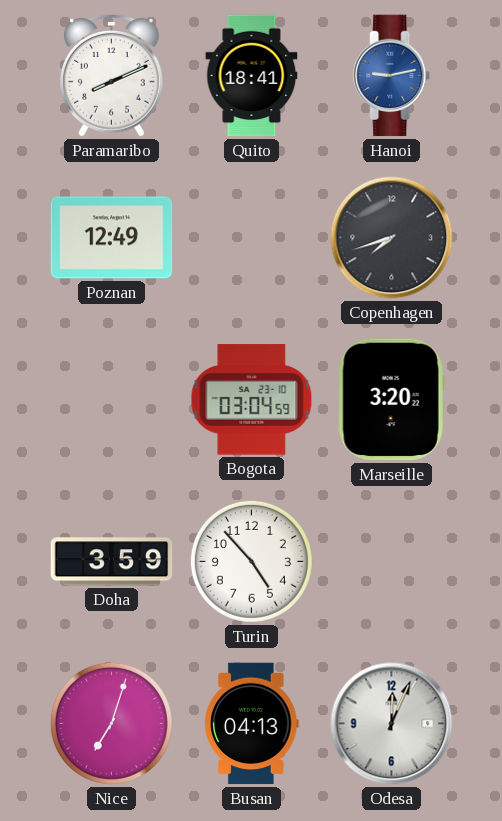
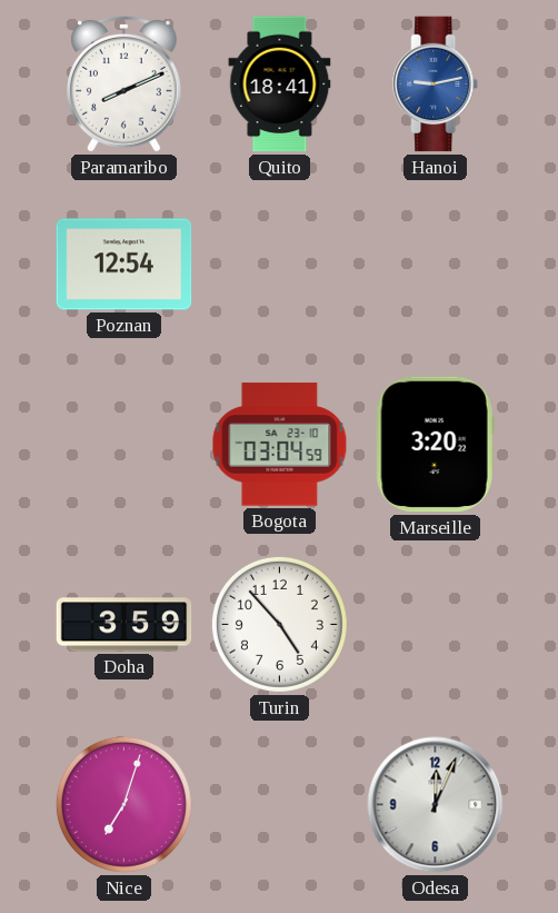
Poznan: 12:49 -> 12:54 (124, 265)
Copenhagen: 7:42 -> none (392, 238)
Busan: 04:13 -> none (252, 724)
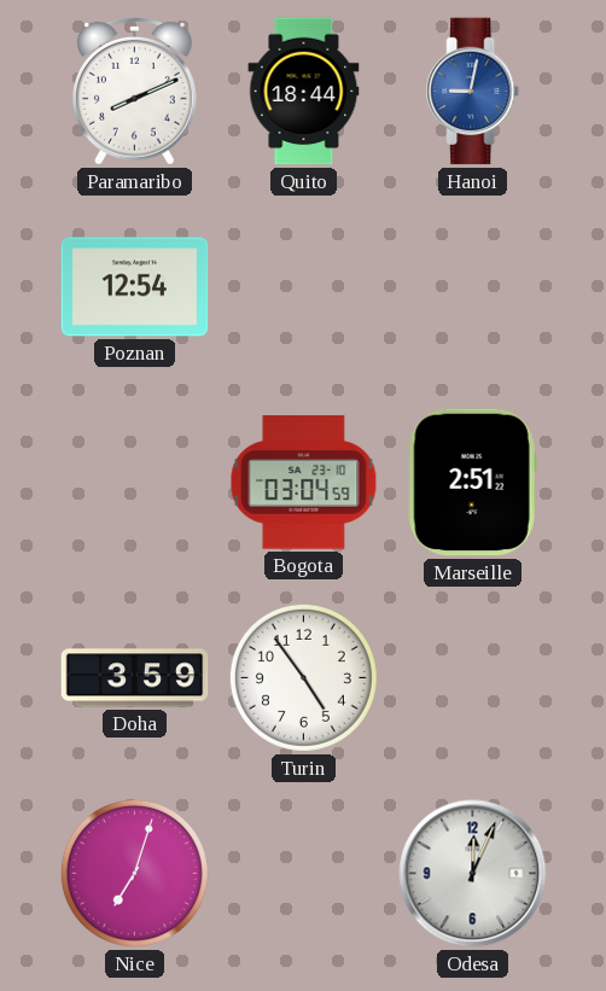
Quito: 18:41 -> 18:44 (304, 92)
Hanoi: 9:13 -> 9:02 (473, 92)
Marseille: 3:20 -> 2:51 (472, 483)
Turin: 4:53 -> 4:54 (303, 677)
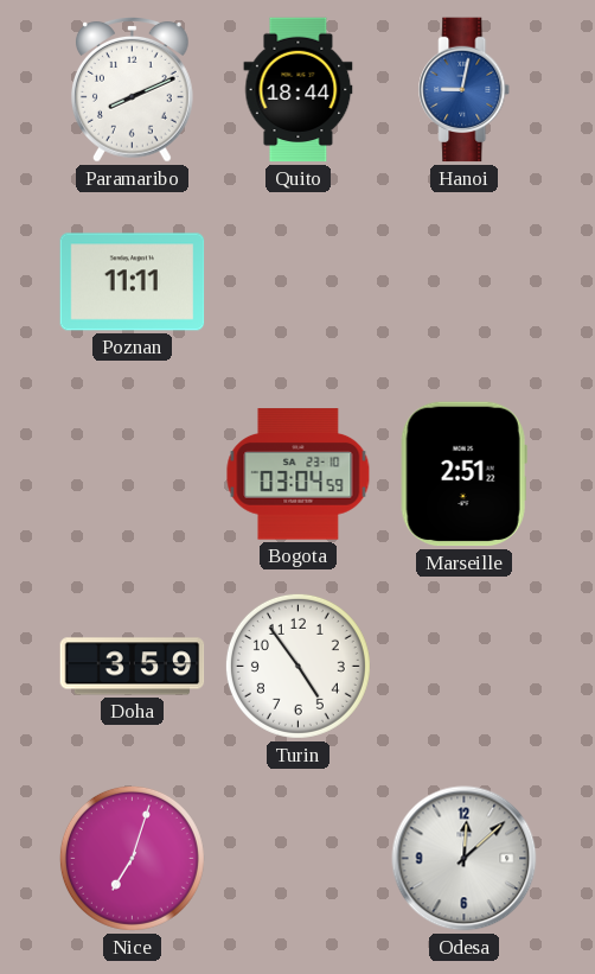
Poznan: 12:54 -> 11:11 (133, 282)
Odesa: 12:04 -> 12:08 (465, 859)
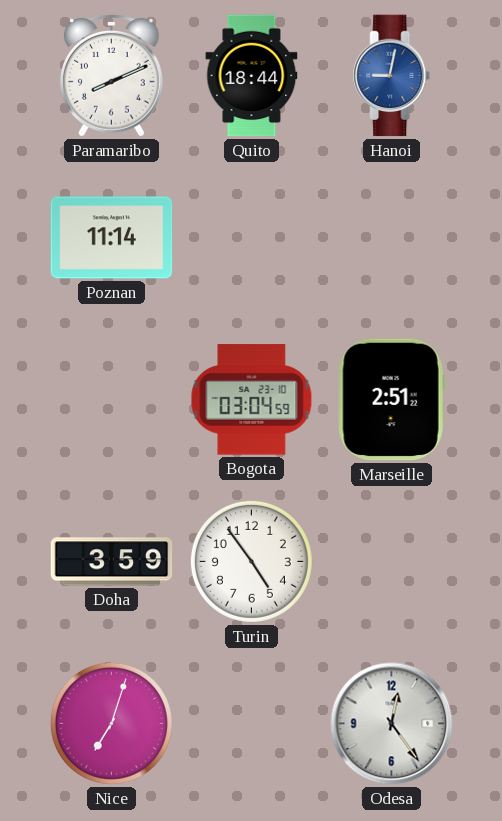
Poznan: 11:11 -> 11:14 (112, 238)
Odesa: 12:08 -> 12:24 (392, 724)
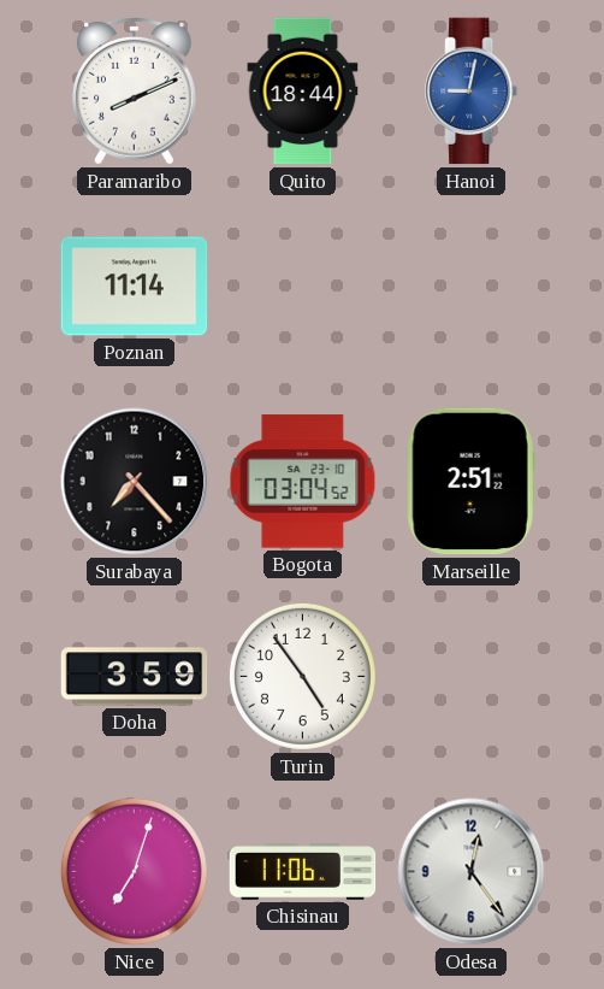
Surabaya: none -> 7:23 (135, 482)
Bogota: 03:04:59 -> 03:04:52 (303, 482)
Chisinau: none -> 11:06 (303, 872)
